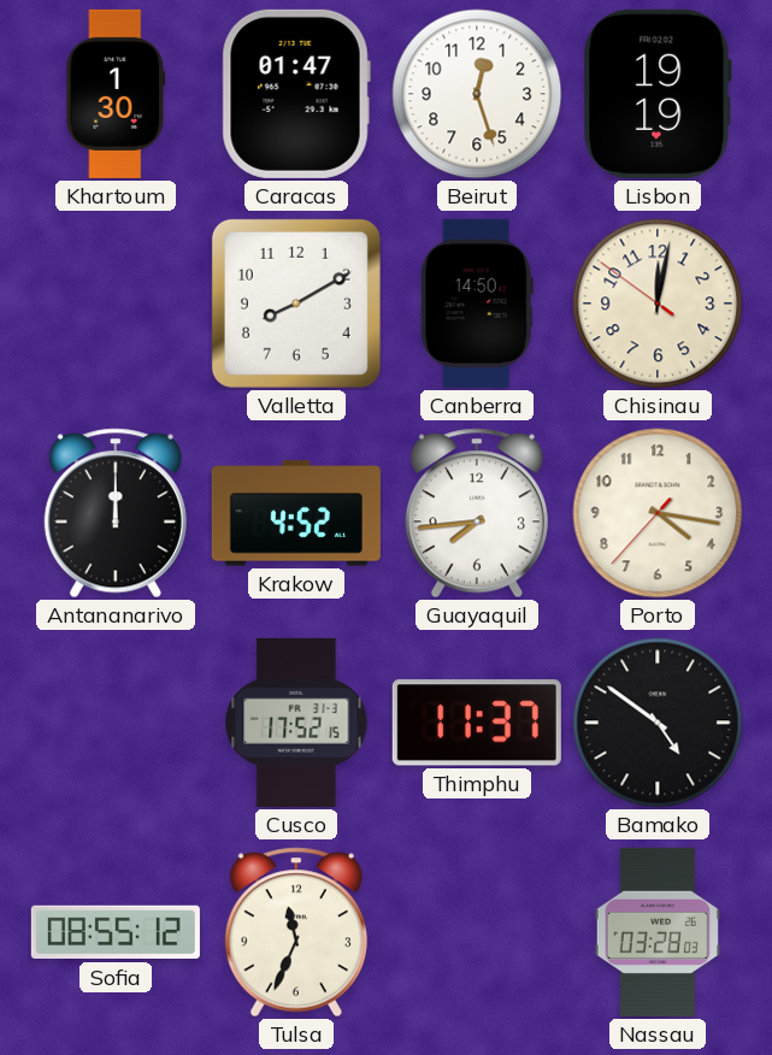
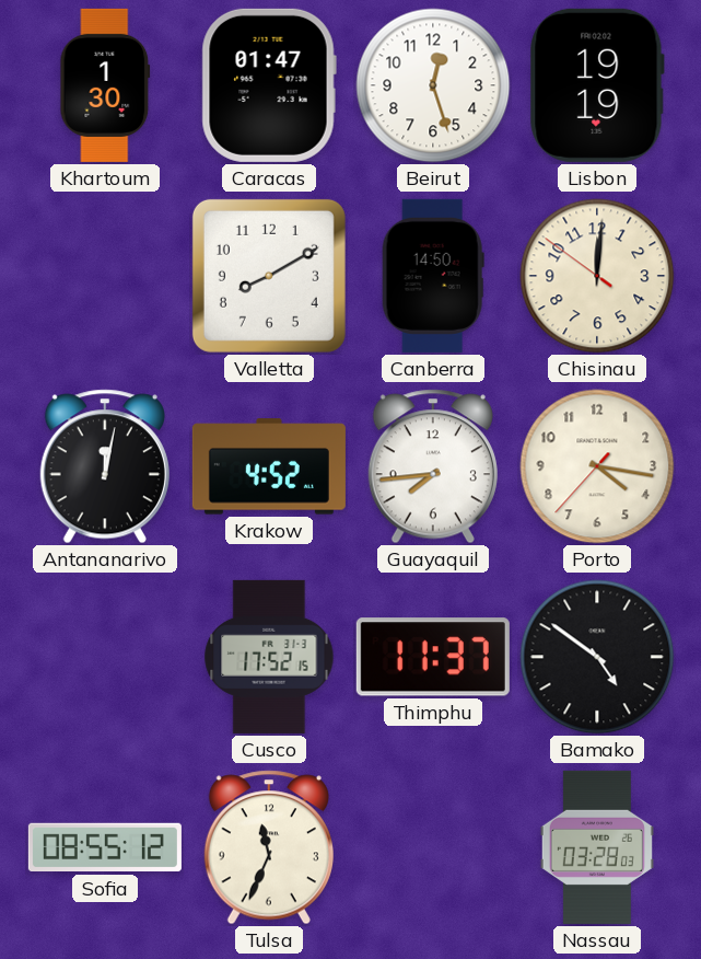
Chisinau: 12:01 -> 12:00 (597, 276)
Antananarivo: 12:00 -> 12:02 (105, 466)
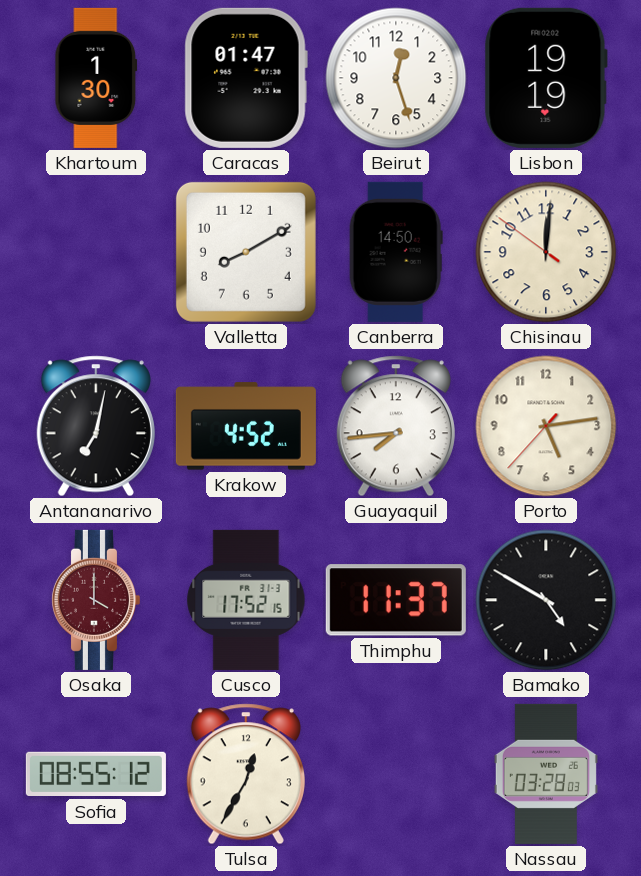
Antananarivo: 12:02 -> 7:02 (96, 426)
Porto: 4:16 -> 5:13 (546, 426)
Osaka: none -> 4:00 (95, 600)
Bamako: 4:51 -> 4:50 (546, 600)
Tulsa: 11:34 -> 12:35 (246, 774)
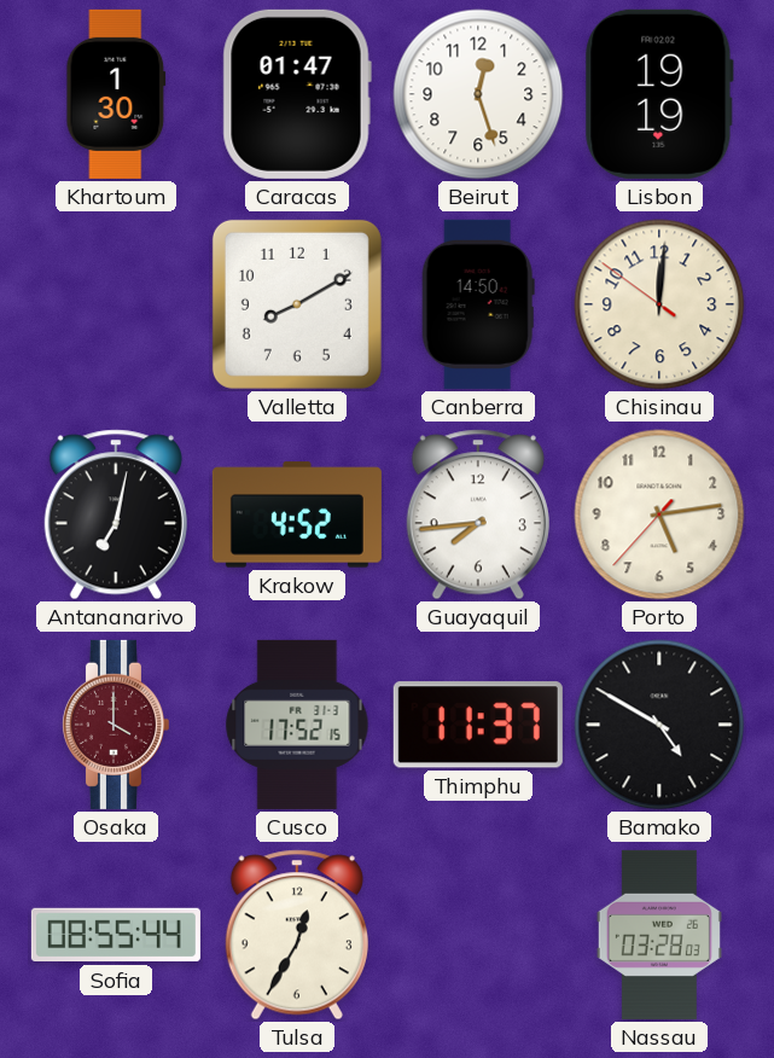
Sofia: 08:55:12 -> 08:55:44 (116, 935)
